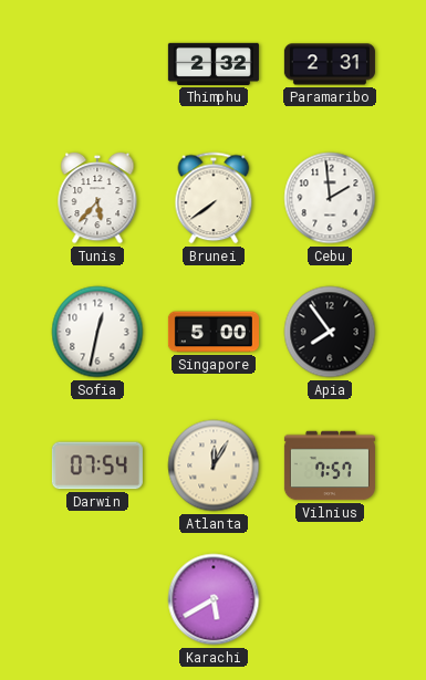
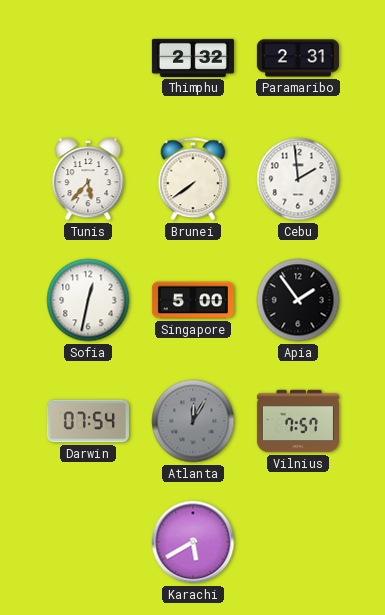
Apia: 7:54 -> 1:54 (298, 300)
Atlanta dial: cream -> grey (193, 421)
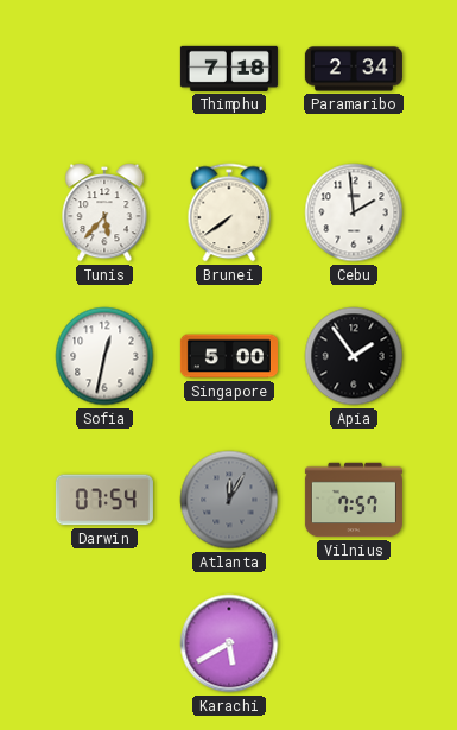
Thimphu: 2:32 -> 7:18 (229, 69)
Paramaribo: 2:31 -> 2:34 (354, 69)
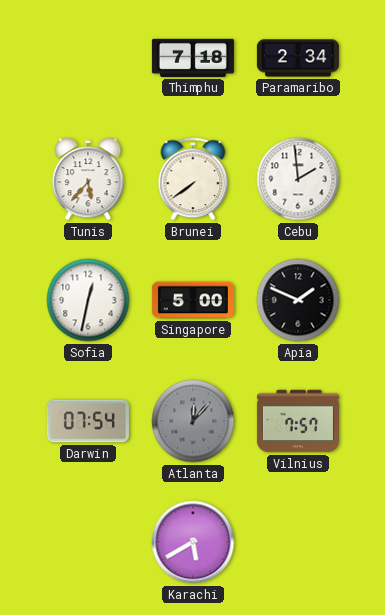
Apia: 1:54 -> 1:49 (298, 300)
Atlanta: 12:05 -> 12:07 (193, 421)
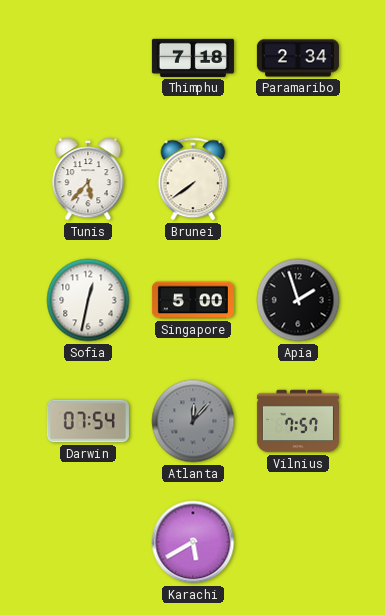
Cebu: 1:59 -> none (298, 179)
Apia: 1:49 -> 1:57 (298, 300)
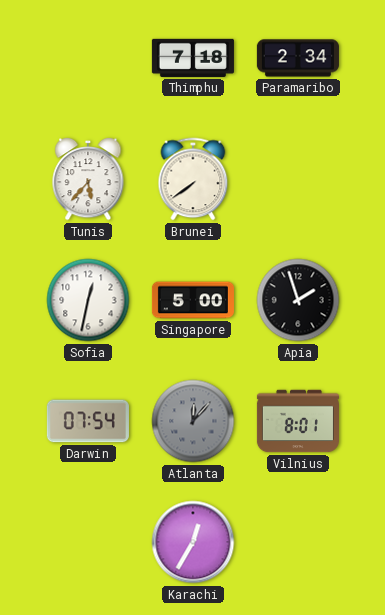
Vilnius: 7:57 -> 8:01 (298, 421)
Karachi: 5:40 -> 12:35 (193, 542)
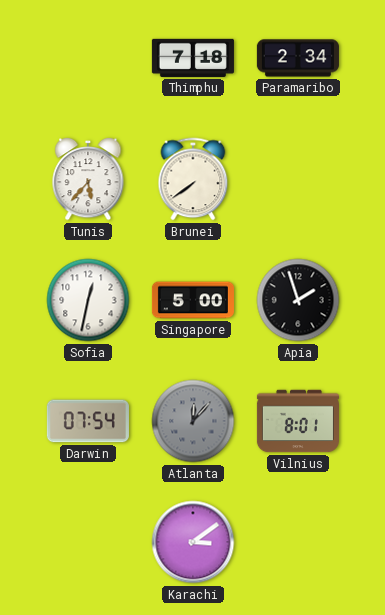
Karachi: 12:35 -> 3:09 (193, 542)
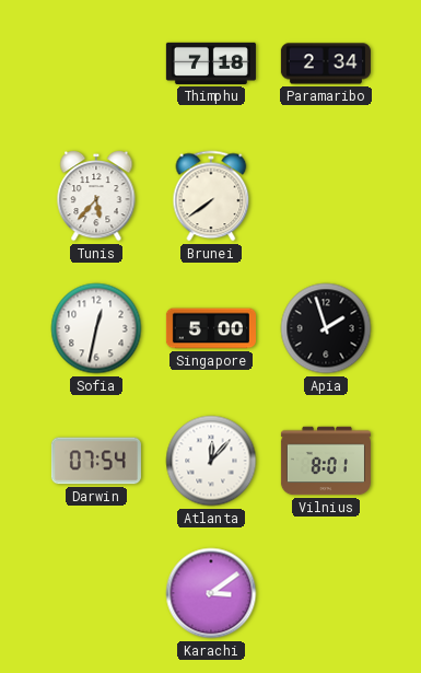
Atlanta dial: grey -> white (211, 461)
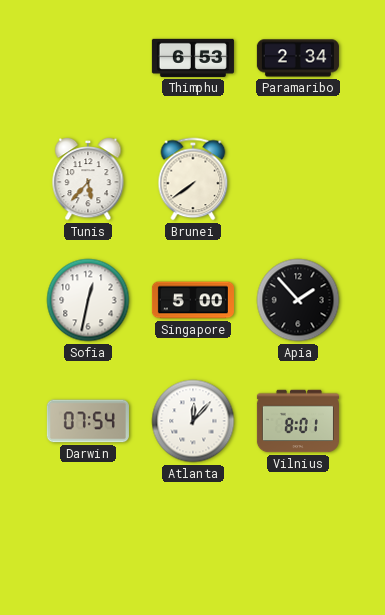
Thimphu: 7:18 -> 6:53 (193, 58)
Apia: 1:57 -> 1:53 (298, 300)
Karachi: 3:09 -> none (211, 593)
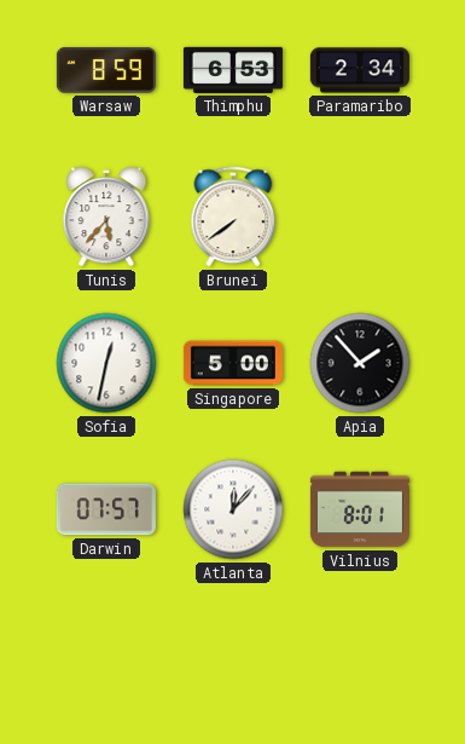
Warsaw: none -> 8:59 (106, 70)
Darwin: 07:54 -> 07:57 (106, 509)
